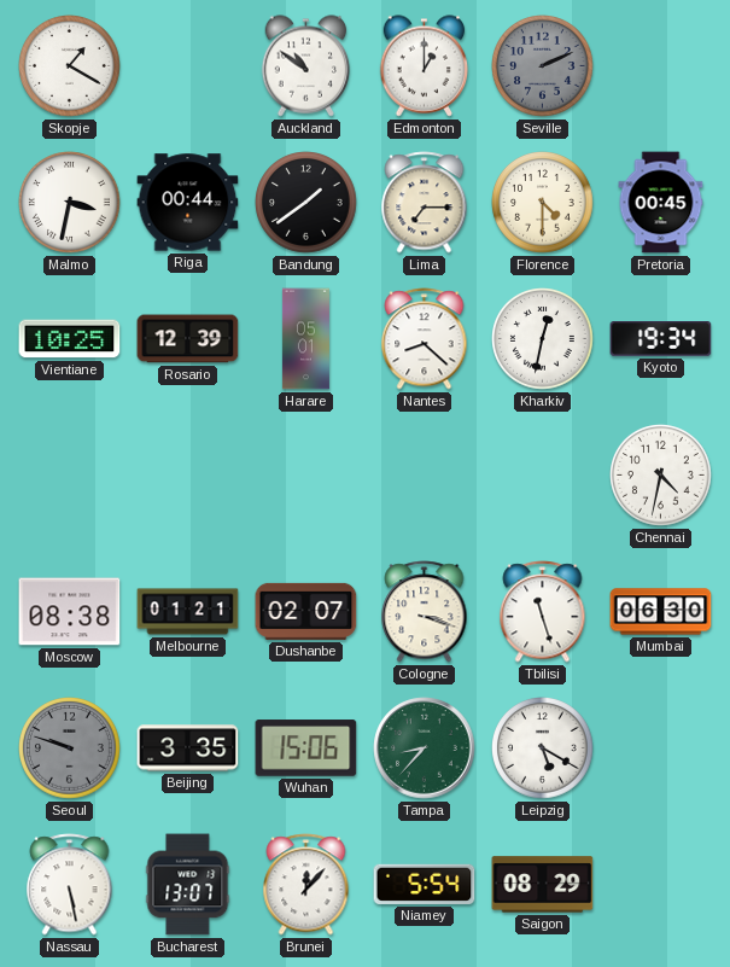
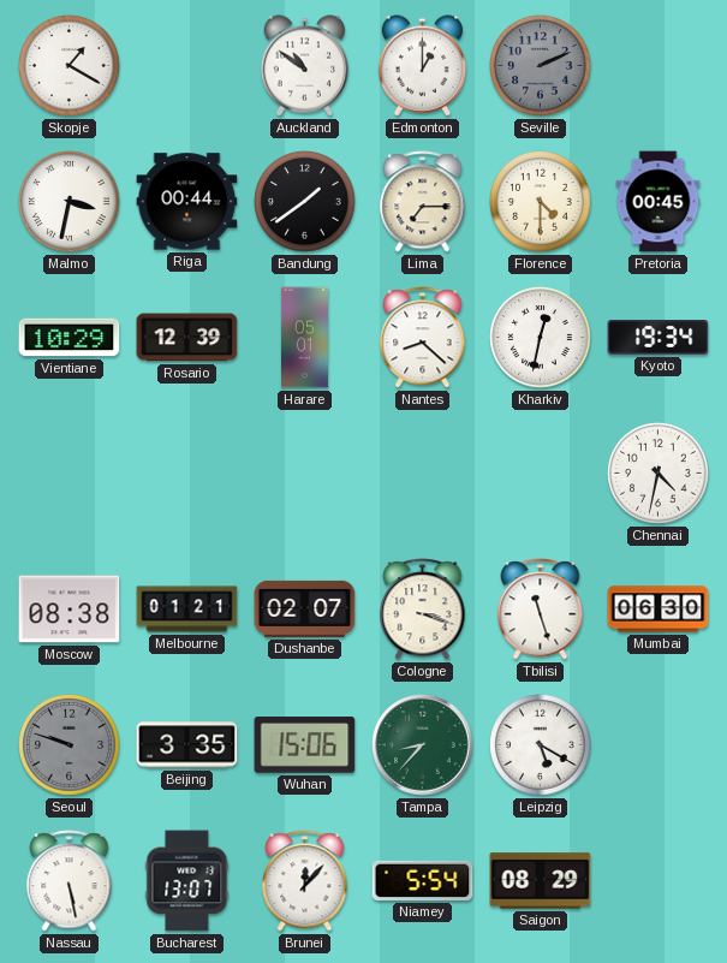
Vientiane: 10:25 -> 10:29 (70, 338)
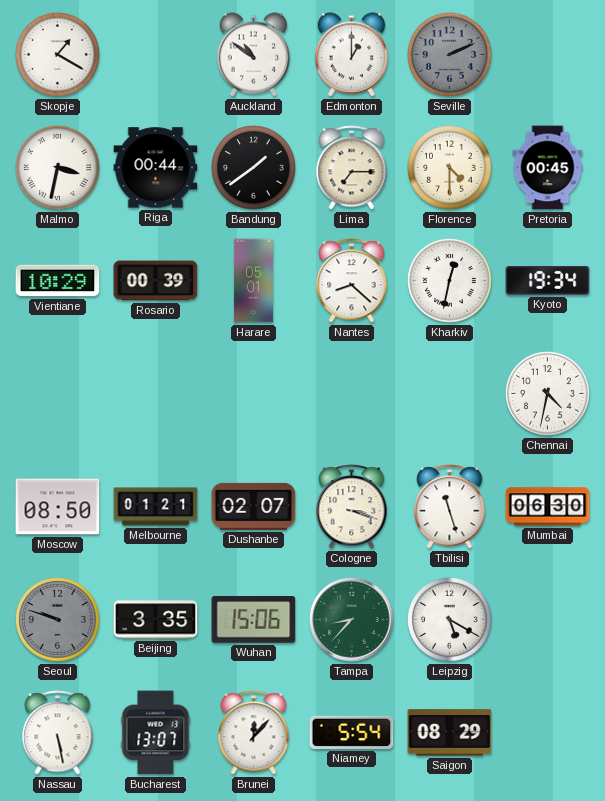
Rosario: 12:39 -> 00:39 (156, 281)
Moscow: 08:38 -> 08:50 (58, 507)
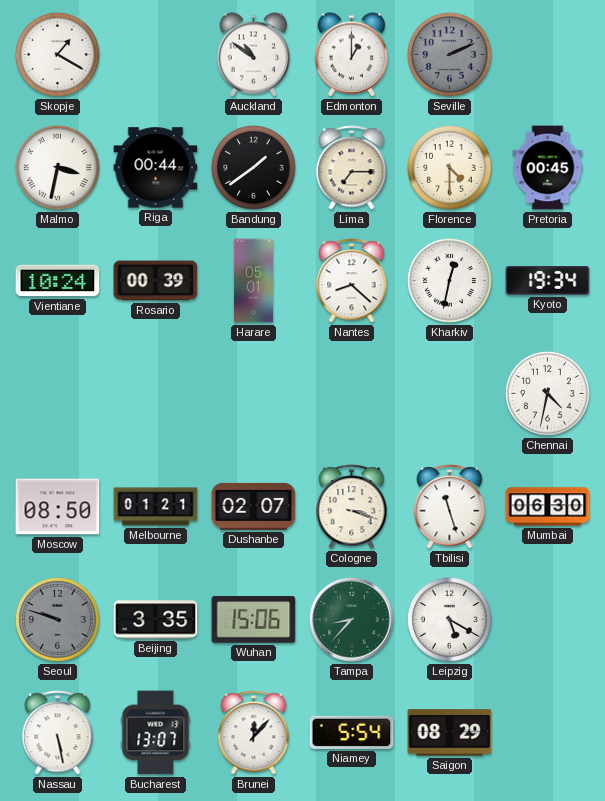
Vientiane: 10:29 -> 10:24 (58, 281)
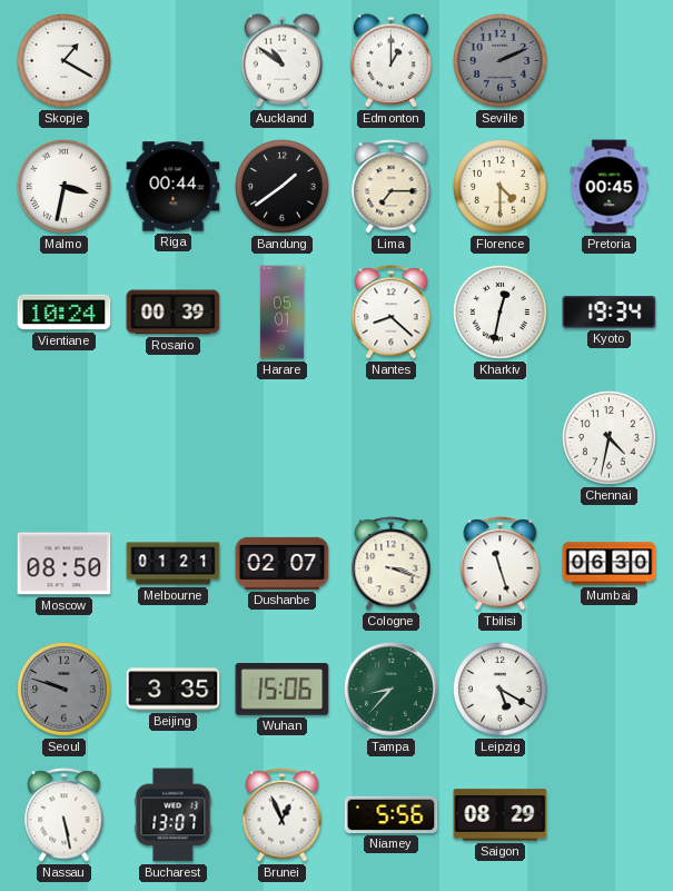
Brunei: 12:07 -> 12:56 (283, 815)
Niamey: 5:54 -> 5:56 (392, 814)
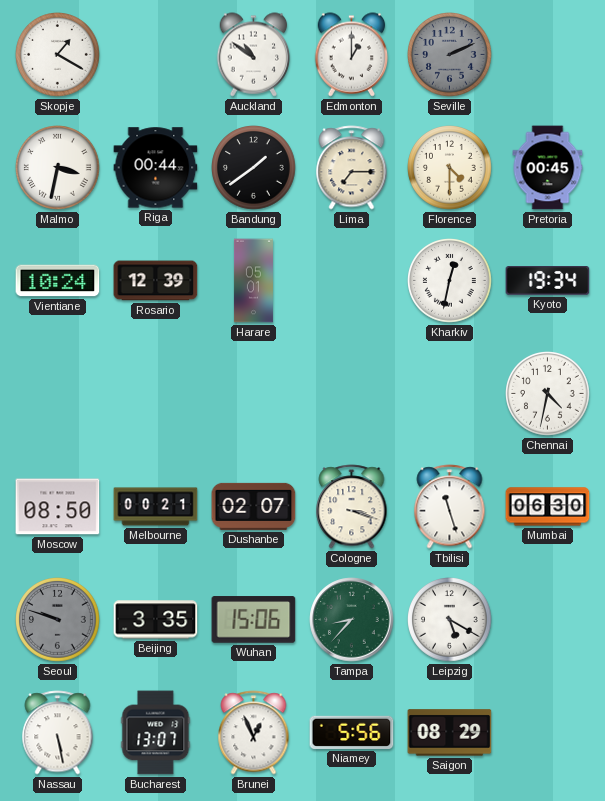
Rosario: 00:39 -> 12:39 (156, 281)
Nantes: 8:22 -> none (392, 313)
Melbourne: 01:21 -> 00:21 (156, 507)
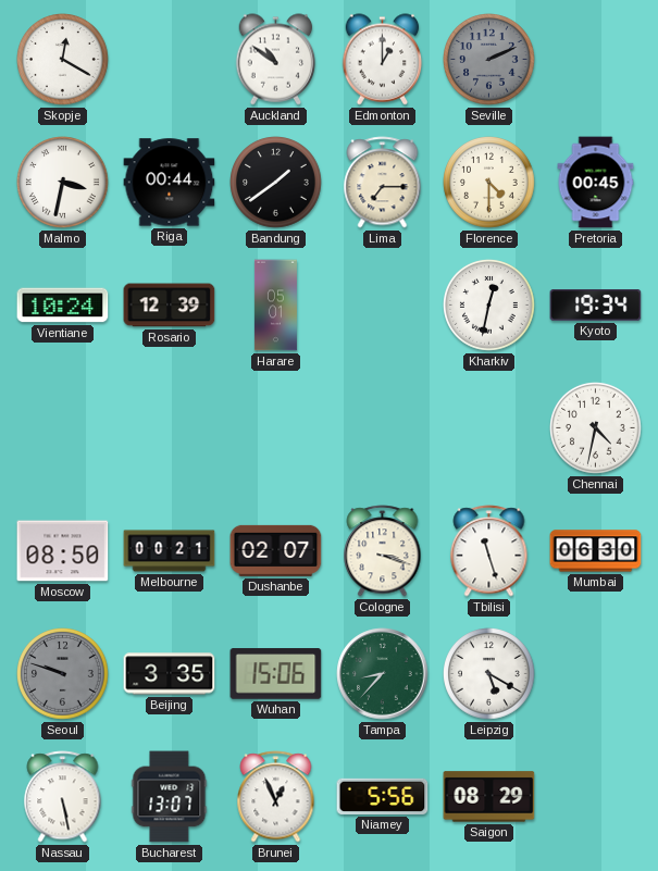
Skopje: 1:20 -> 12:20 (63, 60)
